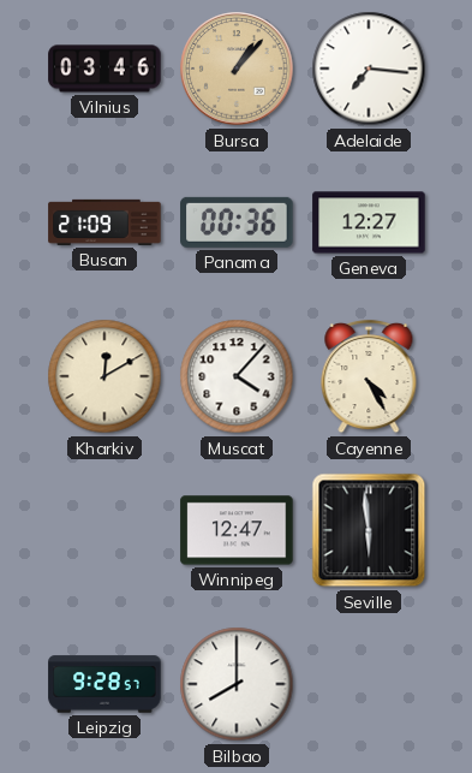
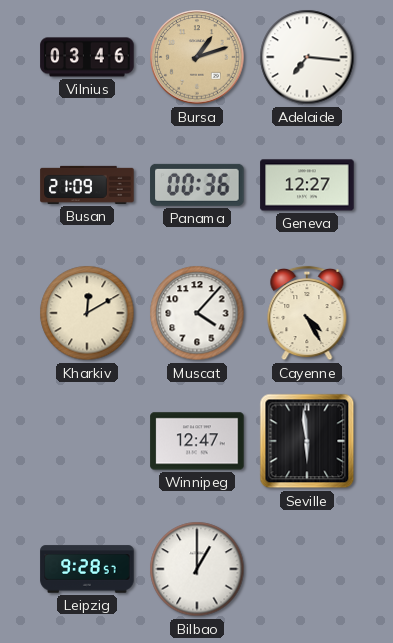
Bursa: 1:07 -> 1:12 (197, 57)
Bilbao: 8:00 -> 1:00 (197, 569)
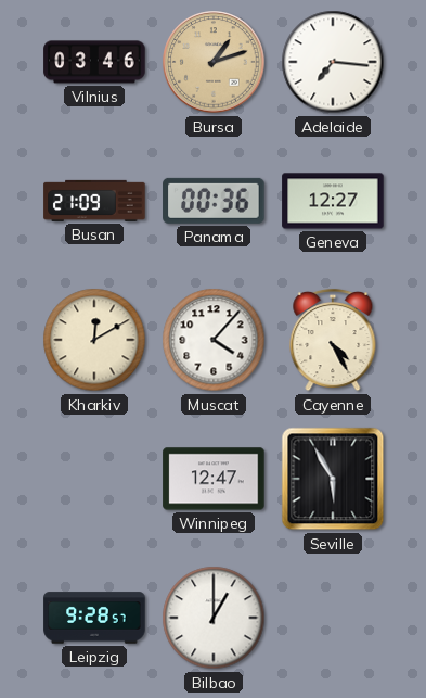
Seville: 5:59 -> 5:55 (333, 479)
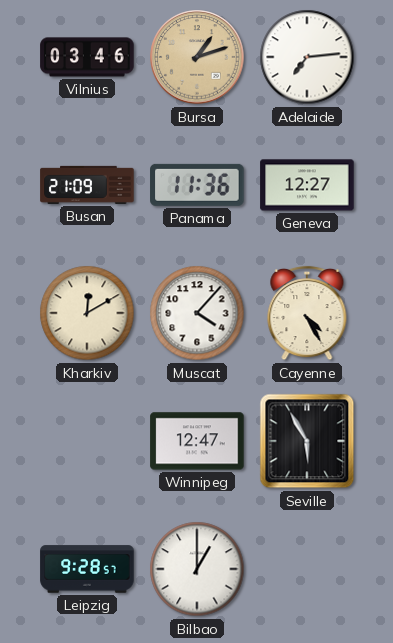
Adelaide: 7:16 -> 7:14 (307, 57)
Panama: 00:36 -> 11:36 (197, 185)
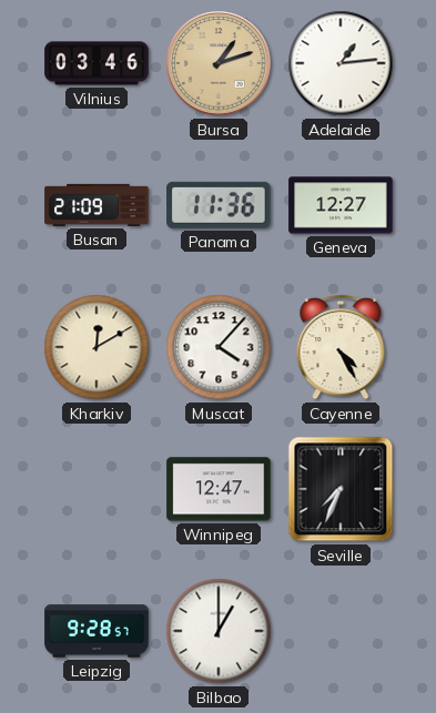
Adelaide: 7:14 -> 1:14 (341, 63)
Seville: 5:55 -> 7:34 (341, 489)
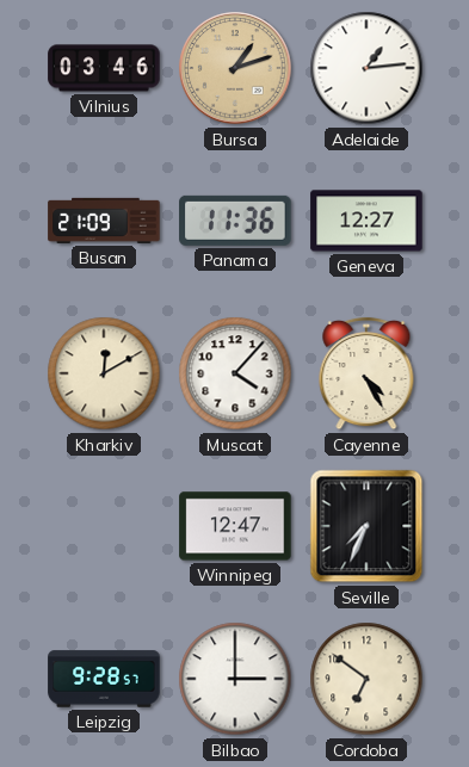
Bilbao: 1:00 -> 3:00 (235, 679)
Cordoba: none -> 6:51 (366, 679)
